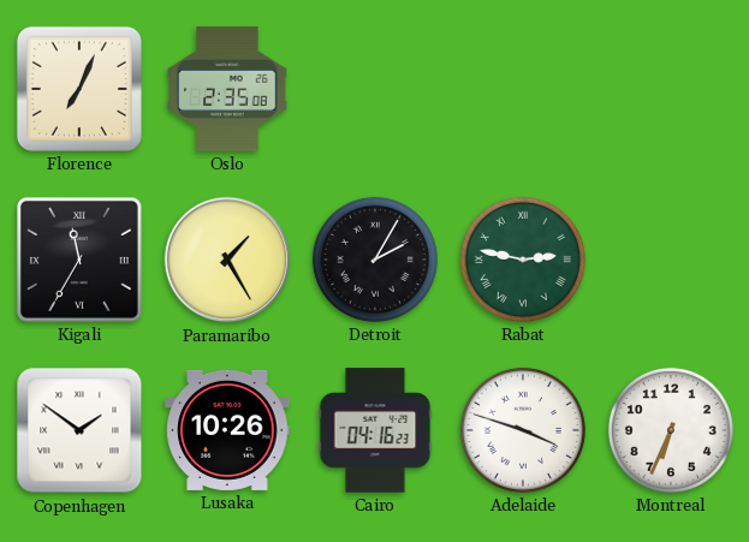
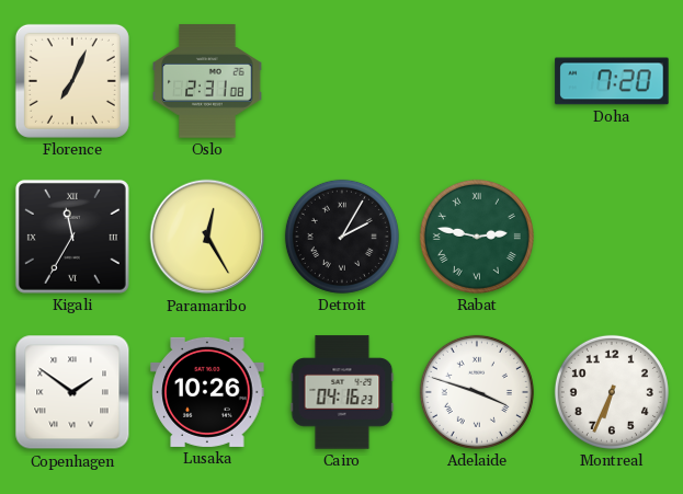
Oslo: 2:35 -> 2:31 (207, 81)
Doha: none -> 7:20 (612, 81)
Paramaribo: 1:25 -> 12:25 (207, 237)
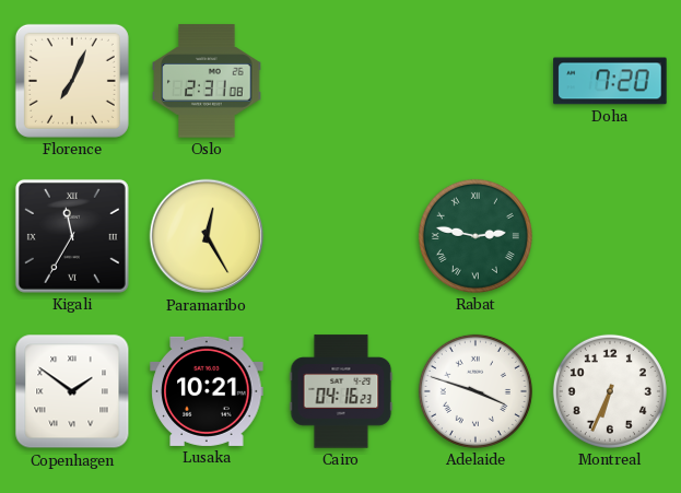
Detroit: 2:05 -> none (342, 237)
Lusaka: 10:26 -> 10:21 (207, 391)
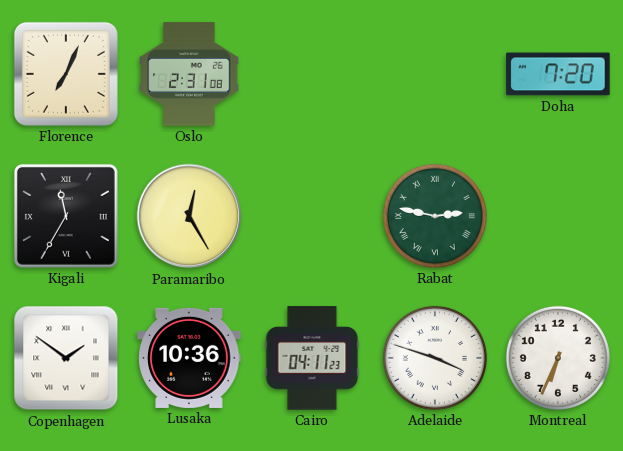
Lusaka: 10:21 -> 10:36 (189, 358)
Cairo: 04:16 -> 04:11 (312, 358)
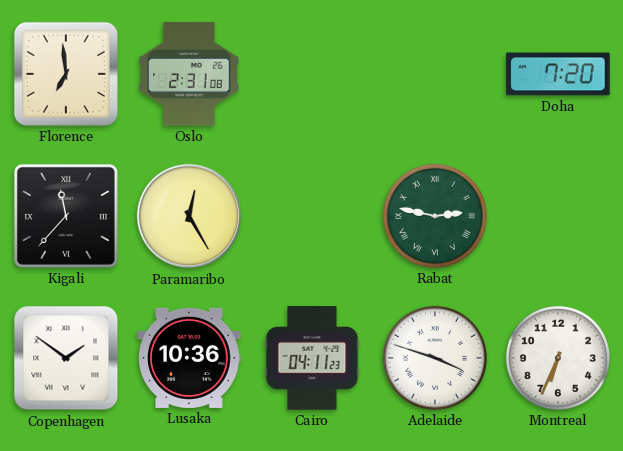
Florence: 7:04 -> 6:59 (66, 74)
Kigali: 11:35 -> 11:37 (66, 216)
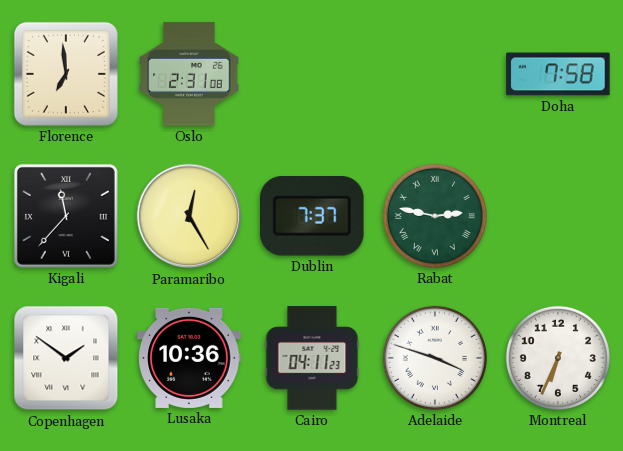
Doha: 7:20 -> 7:58 (558, 74)
Dublin: none -> 7:37 (313, 216)
